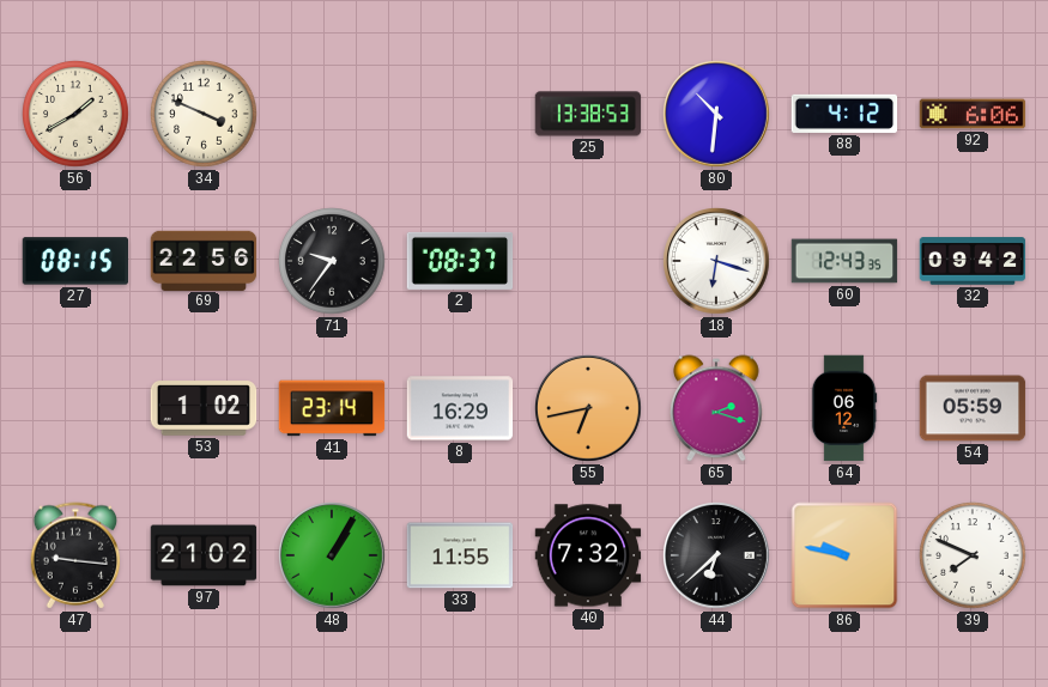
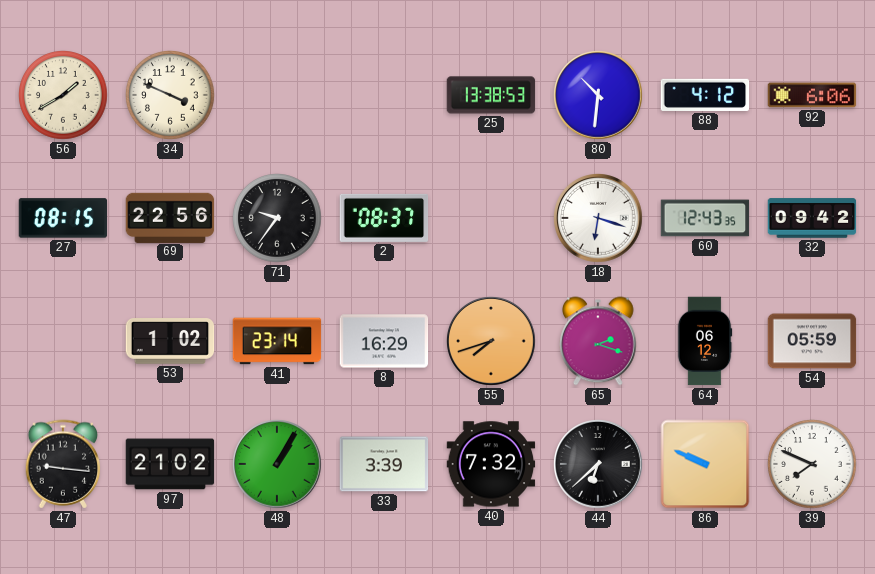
55: 6:43 -> 7:42 (492, 342)
33: 11:55 -> 3:39 (384, 464)
86: 9:47 -> 9:49 (705, 464)
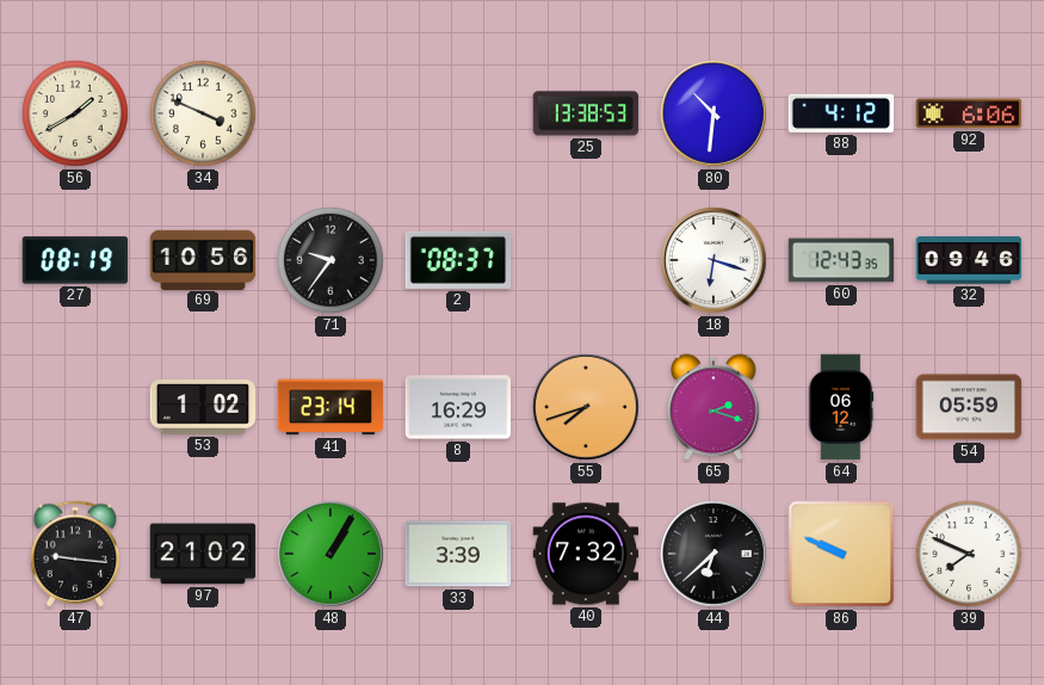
27: 08:15 -> 08:19 (75, 260)
69: 22:56 -> 10:56 (203, 259)
32: 09:42 -> 09:46 (969, 260)
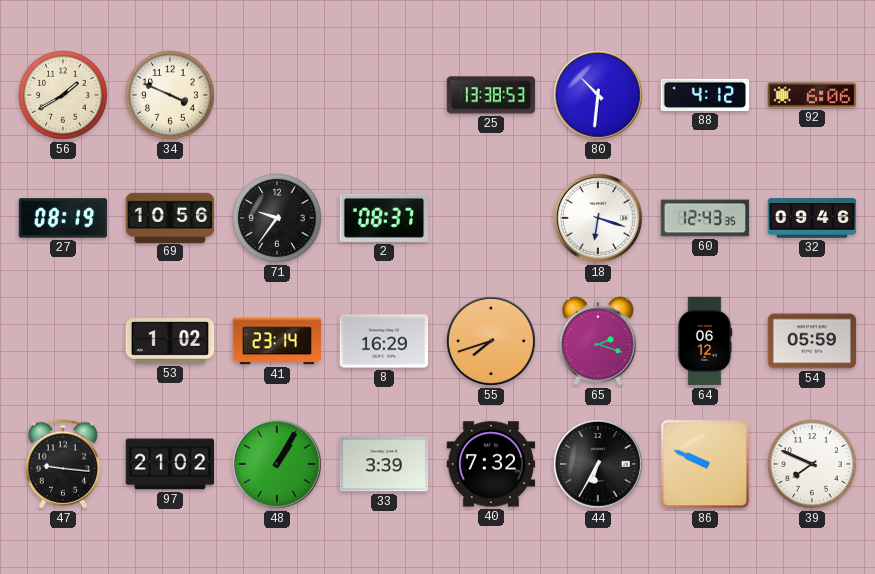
44: 6:38 -> 6:35 (599, 465)
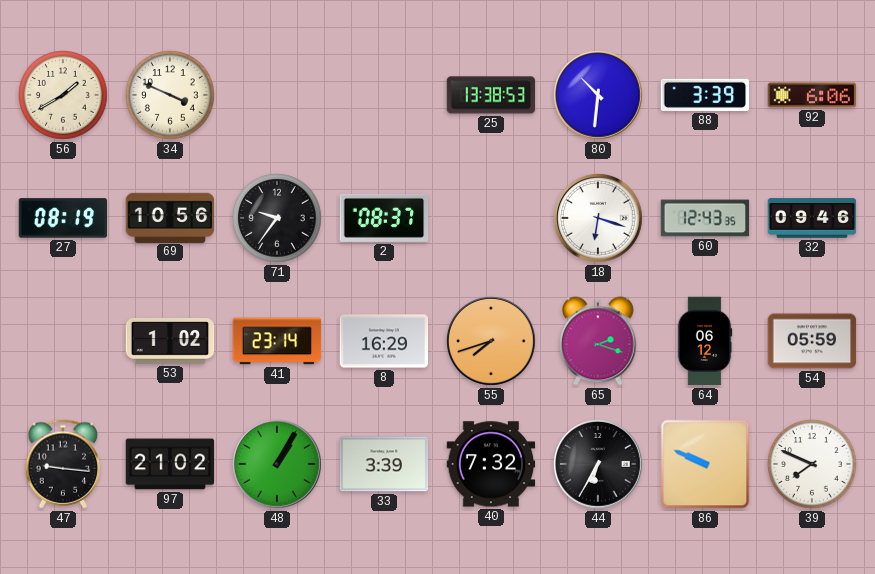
88: 4:12 -> 3:39 (705, 95)
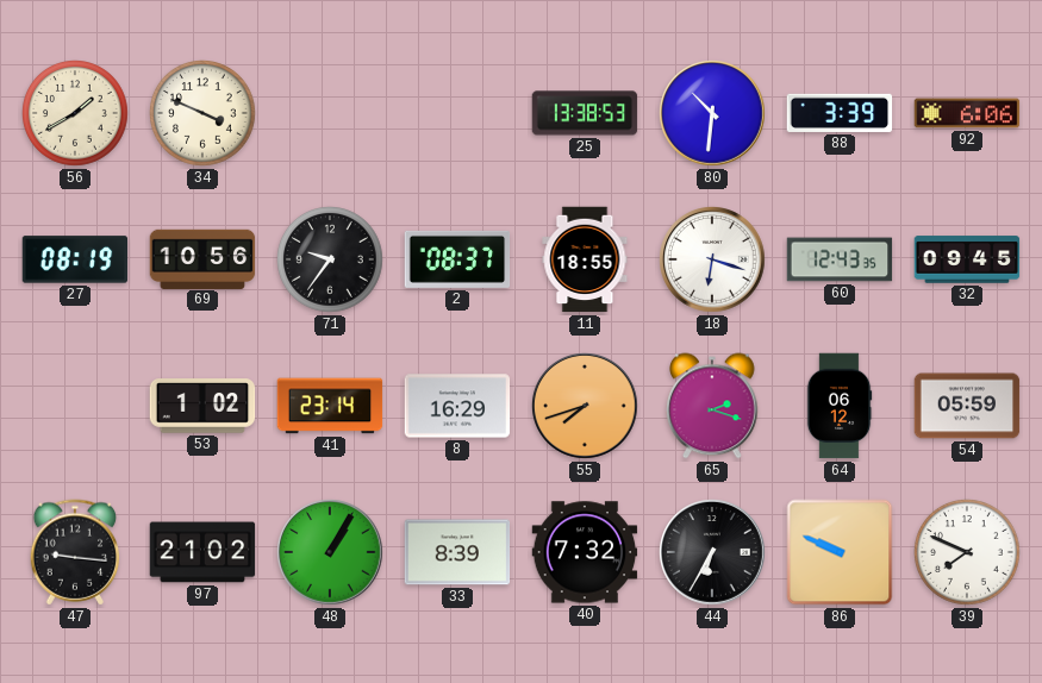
11: none -> 18:55 (585, 259)
32: 09:46 -> 09:45 (967, 259)
33: 3:39 -> 8:39 (457, 552)
